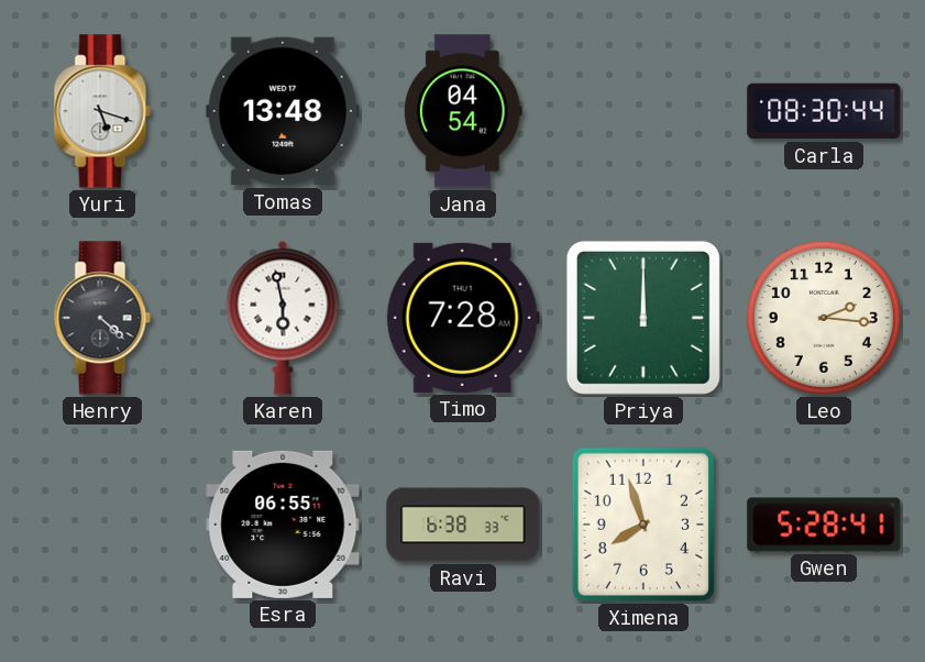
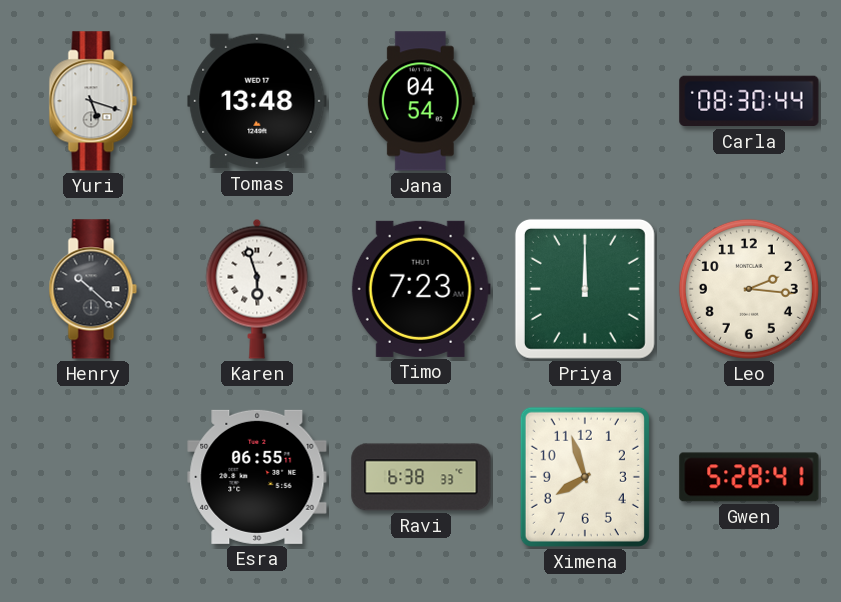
Henry: 4:22 -> 10:22 (93, 289)
Karen: 5:58 -> 5:57 (257, 289)
Timo: 7:28 -> 7:23 (421, 289)
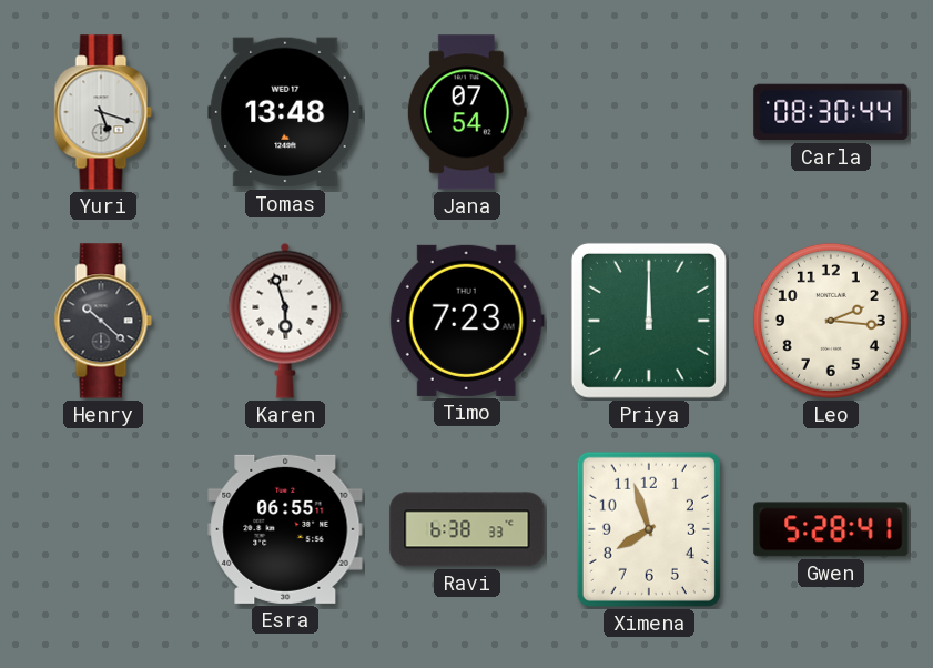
Jana: 04:54 -> 07:54 (467, 112)
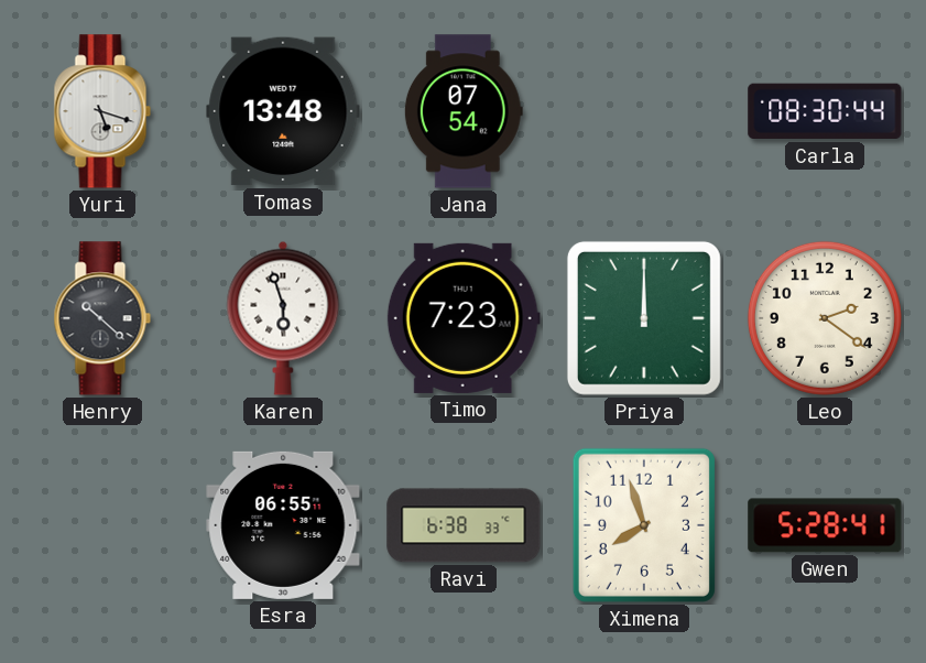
Leo: 2:16 -> 2:21 (825, 318)
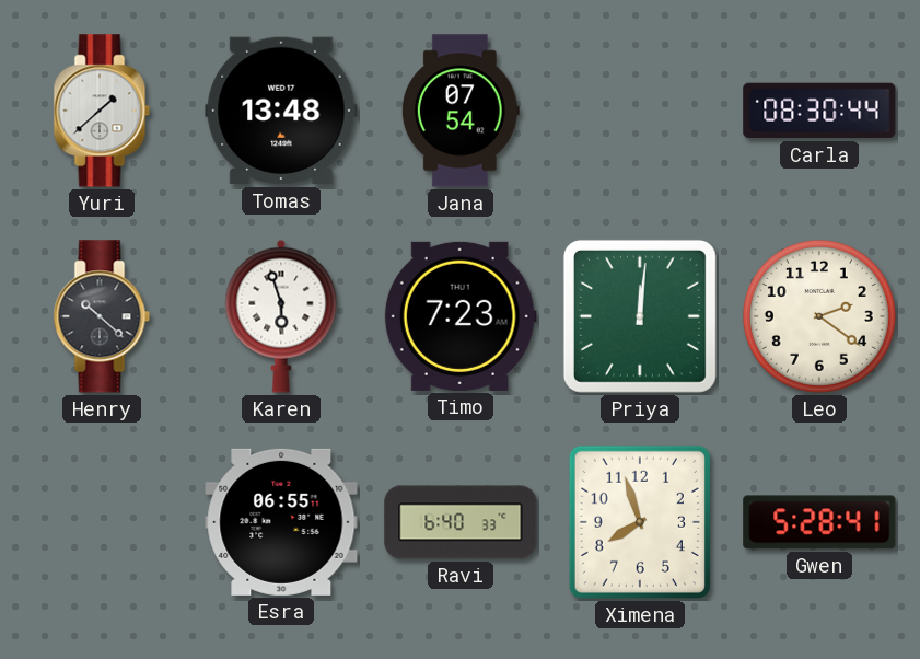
Yuri: 5:18 -> 1:38 (102, 111)
Priya: 12:00 -> 12:01 (640, 316)
Ravi: 6:38 -> 6:40 (461, 522)
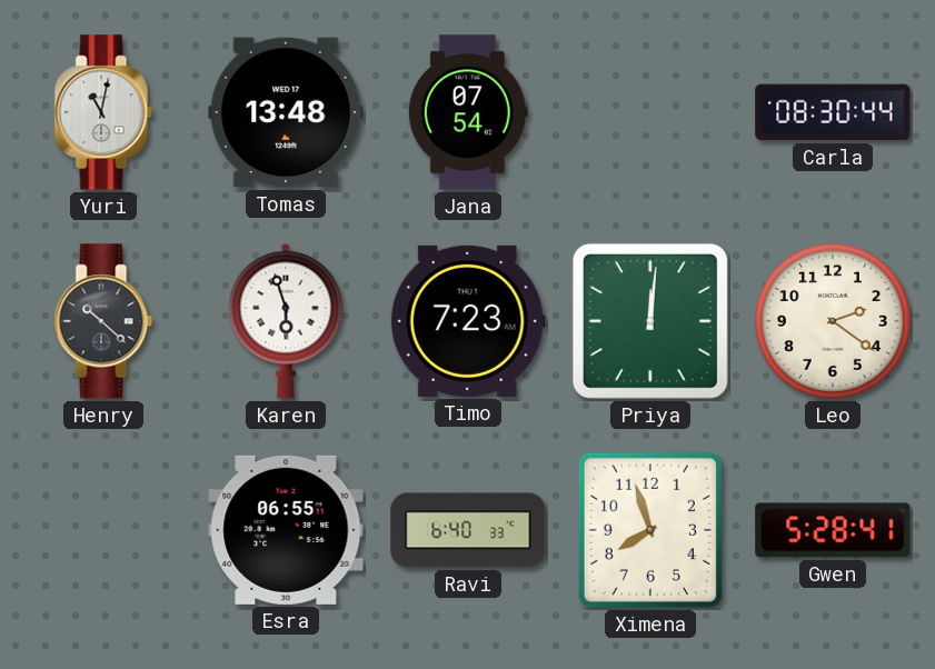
Yuri: 1:38 -> 11:02 (103, 112)
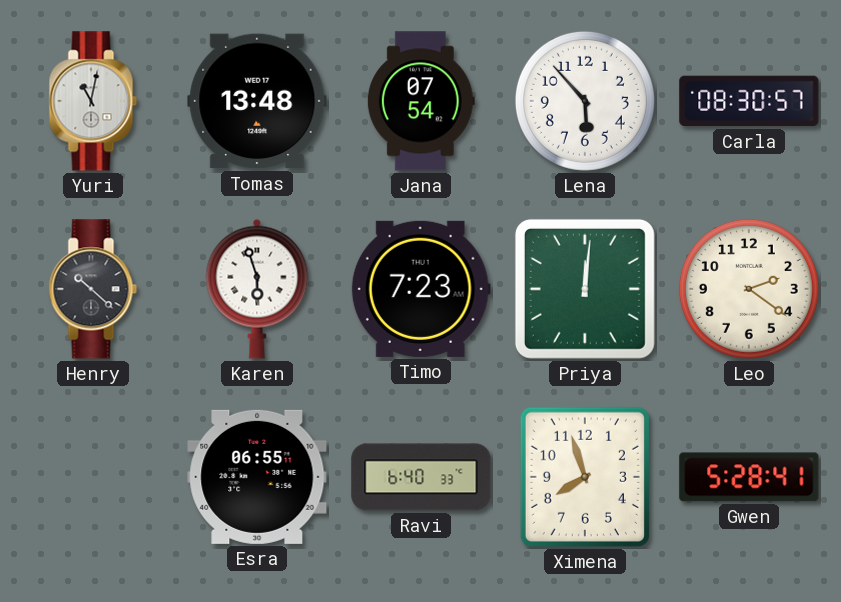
Lena: none -> 5:53 (585, 101)
Carla: 08:30:44 -> 08:30:57 (749, 101)
